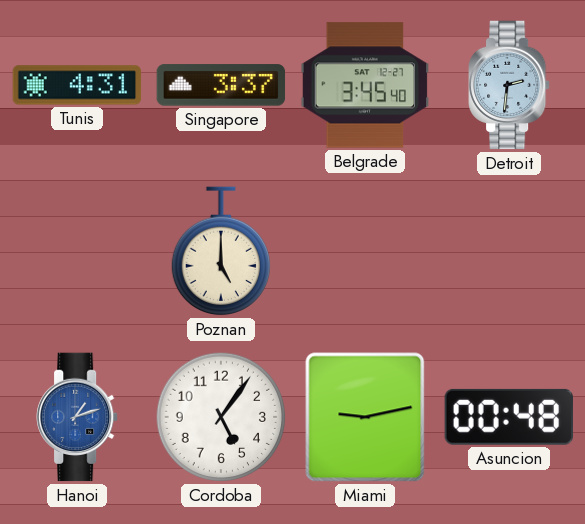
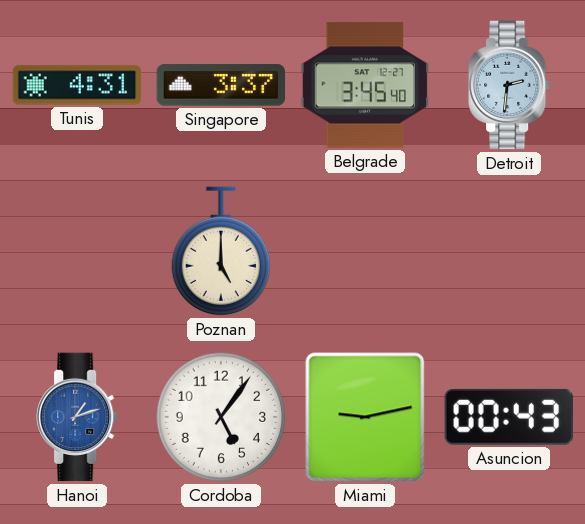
Asuncion: 00:48 -> 00:43 (509, 417)
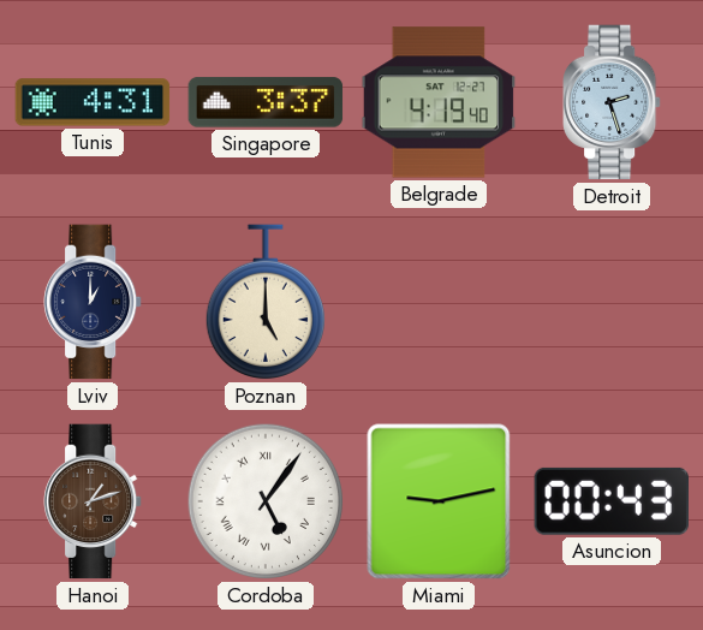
Belgrade: 3:45 -> 4:19 (439, 102)
Detroit: 2:31 -> 2:27 (613, 102)
Lviv: none -> 1:00 (94, 302)
Hanoi dial: blue -> brown (94, 501)
Cordoba numerals: Arabic -> Roman (266, 501)
